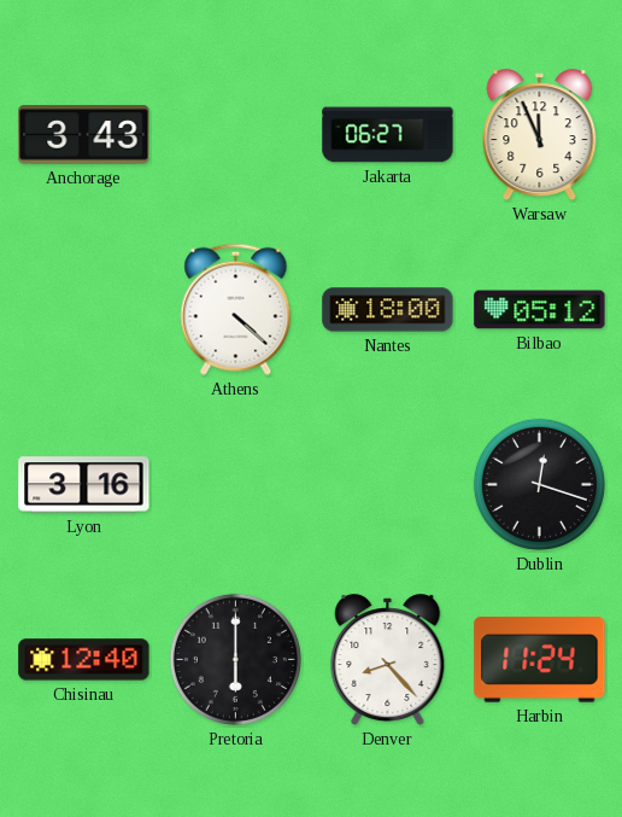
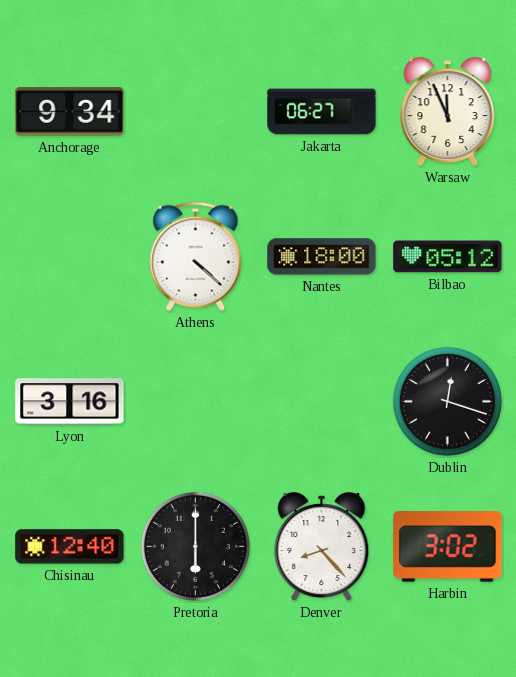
Anchorage: 3:43 -> 9:34 (70, 112)
Harbin: 11:24 -> 3:02 (448, 547)
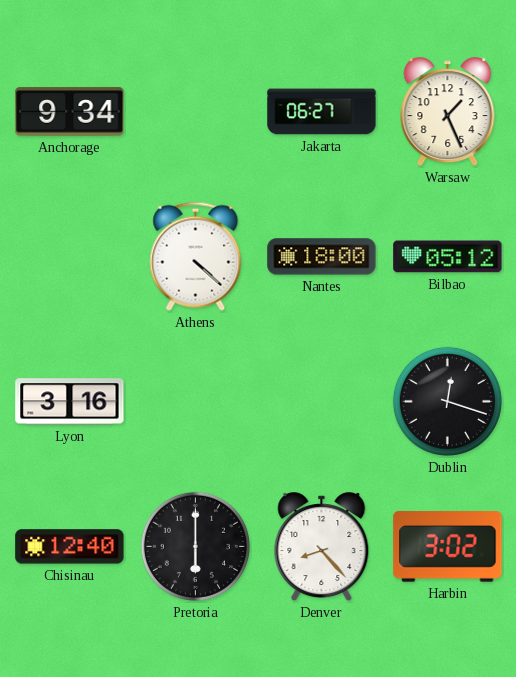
Warsaw: 11:56 -> 1:26 (448, 112)
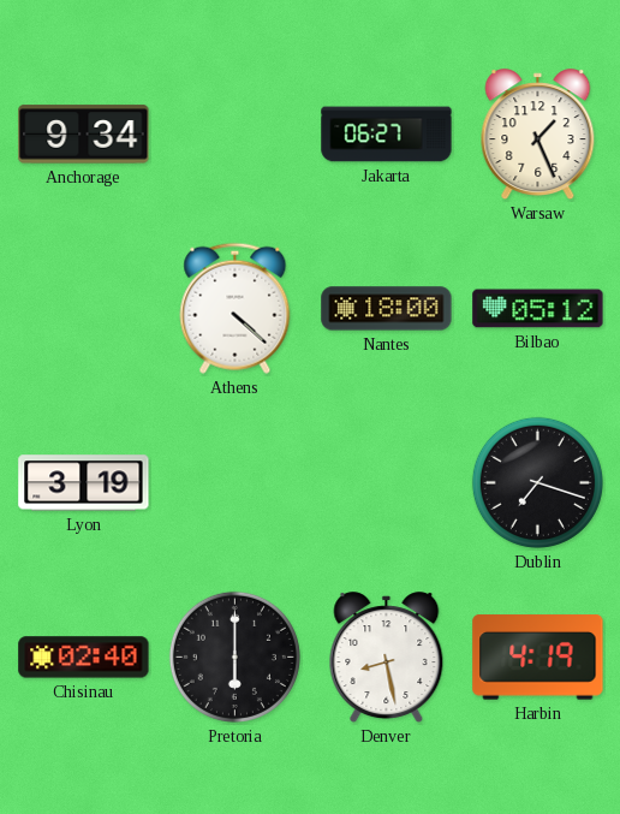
Lyon: 3:16 -> 3:19 (84, 483)
Dublin: 12:18 -> 7:18 (537, 482)
Chisinau: 12:40 -> 02:40 (84, 658)
Denver: 8:23 -> 8:28 (387, 658)
Harbin: 3:02 -> 4:19 (538, 658)
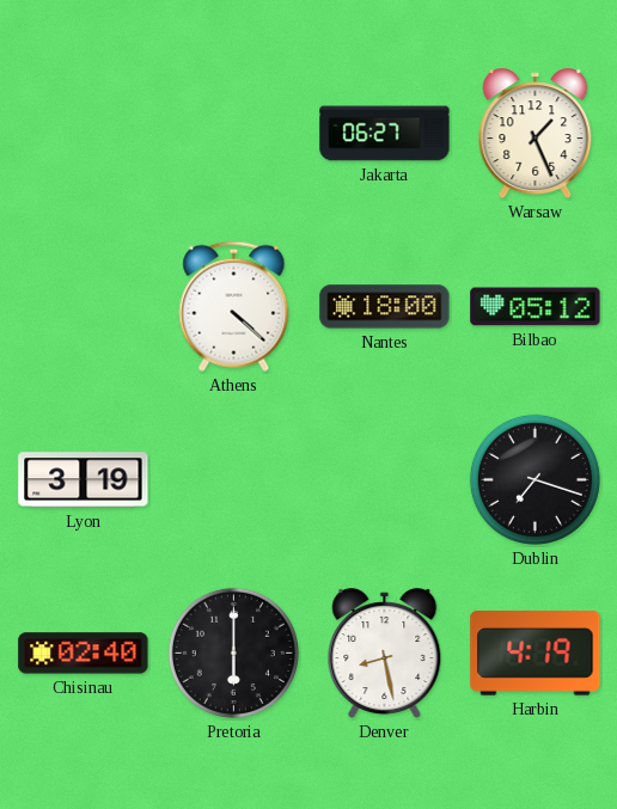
Anchorage: 9:34 -> none (84, 135)
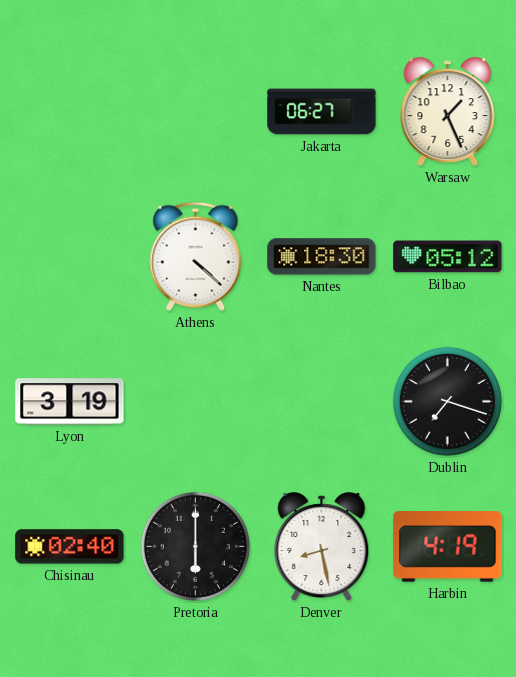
Nantes: 18:00 -> 18:30 (322, 257)
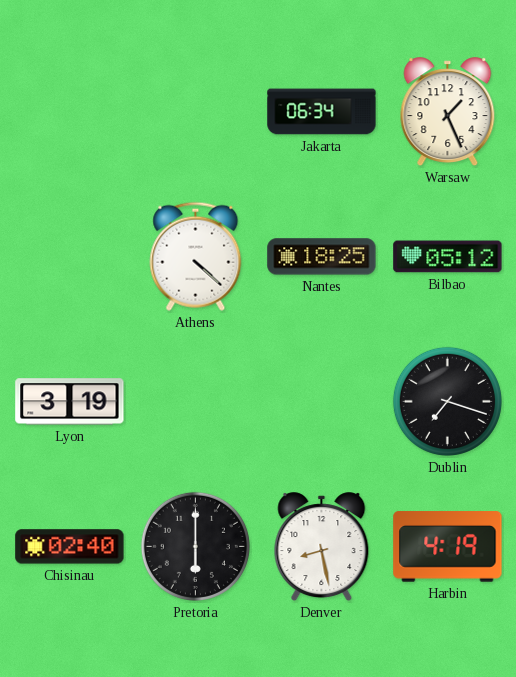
Jakarta: 06:27 -> 06:34 (322, 112)
Nantes: 18:30 -> 18:25 (322, 257)
